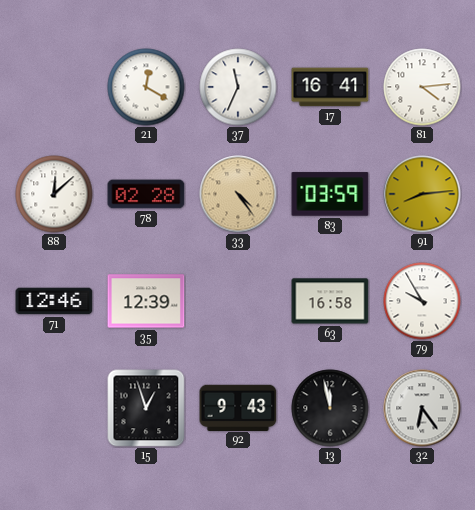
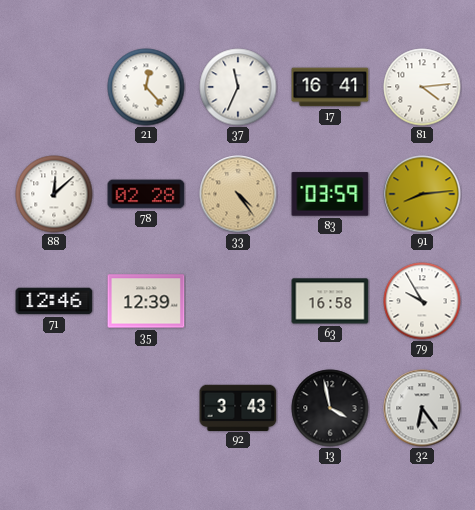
21: 12:20 -> 12:23 (146, 87)
15: 12:57 -> none (146, 408)
92: 9:43 -> 3:43 (238, 407)
13: 11:58 -> 3:58 (330, 408)
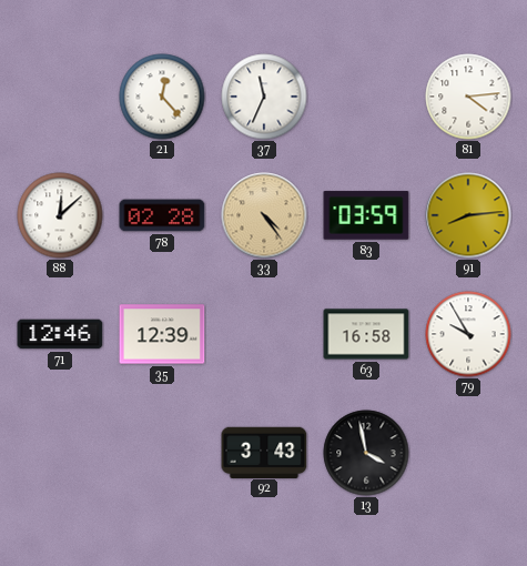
17: 16:41 -> none (330, 87)
32: 6:24 -> none (422, 408)
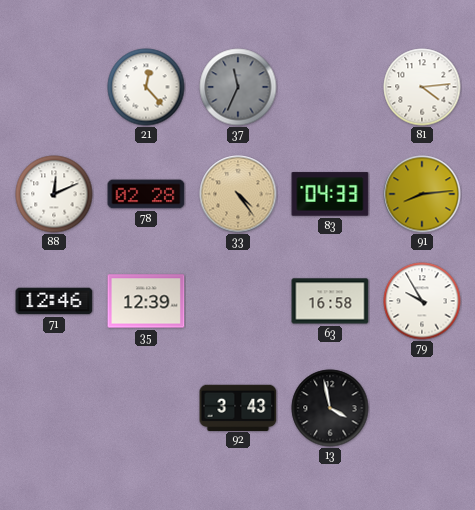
37 dial: white -> grey (238, 87)
88: 12:08 -> 12:11 (54, 194)
83: 03:59 -> 04:33 (330, 194)
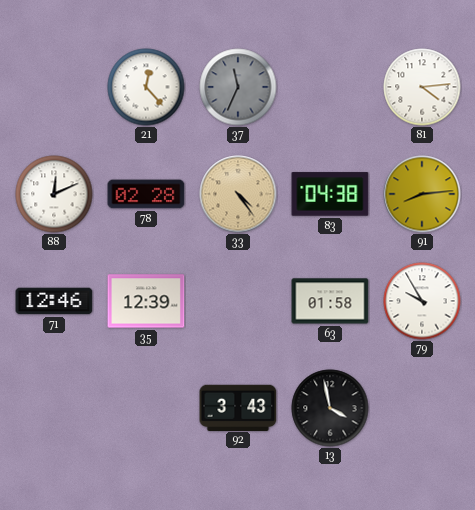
83: 04:33 -> 04:38 (330, 194)
63: 16:58 -> 01:58 (330, 301)
